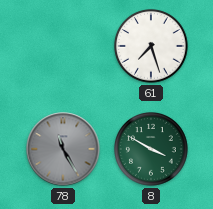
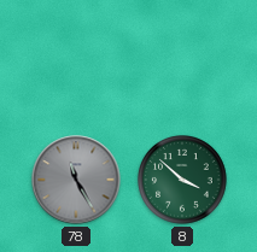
61: 7:27 -> none (151, 46)
8: 3:50 -> 3:52 (182, 180)
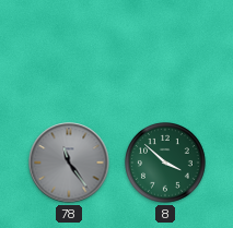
78: 11:25 -> 11:24 (69, 163)
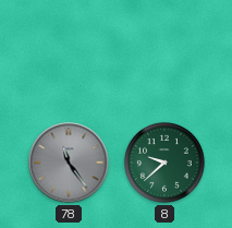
8: 3:52 -> 9:38 (164, 163)
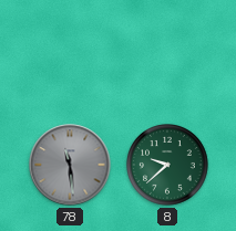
78: 11:24 -> 11:29 (70, 165)
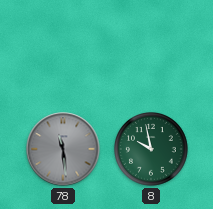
8: 9:38 -> 9:58 (151, 149)
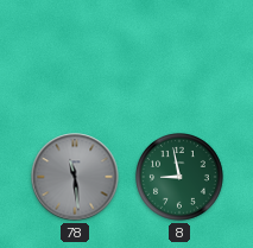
8: 9:58 -> 8:58 (179, 177)
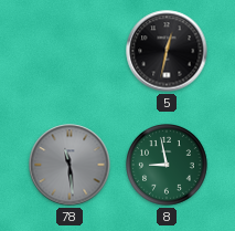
5: none -> 12:32 (167, 51)
